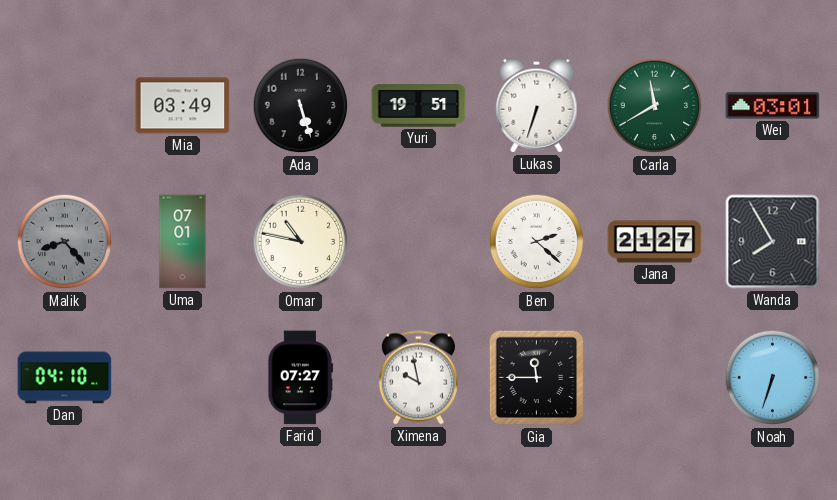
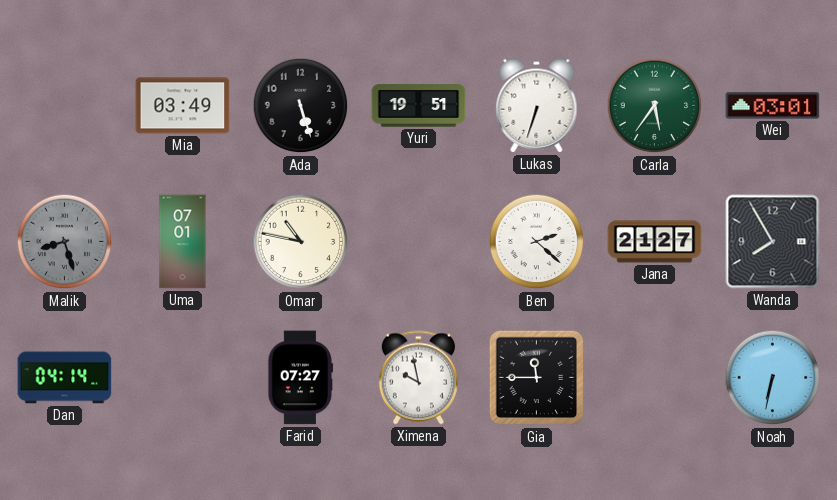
Carla: 11:40 -> 5:36 (655, 106)
Malik: 8:23 -> 8:27 (65, 242)
Dan: 04:10 -> 04:14 (65, 378)
Noah: 6:33 -> 6:32 (773, 378)
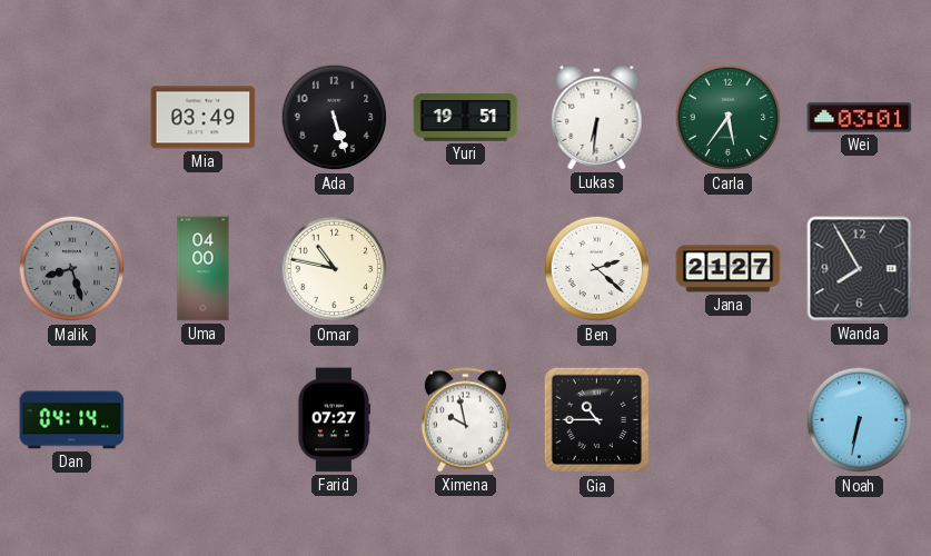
Lukas: 6:33 -> 6:31 (597, 118)
Uma: 07:01 -> 04:00 (204, 269)
Gia: 11:45 -> 10:45 (597, 420)
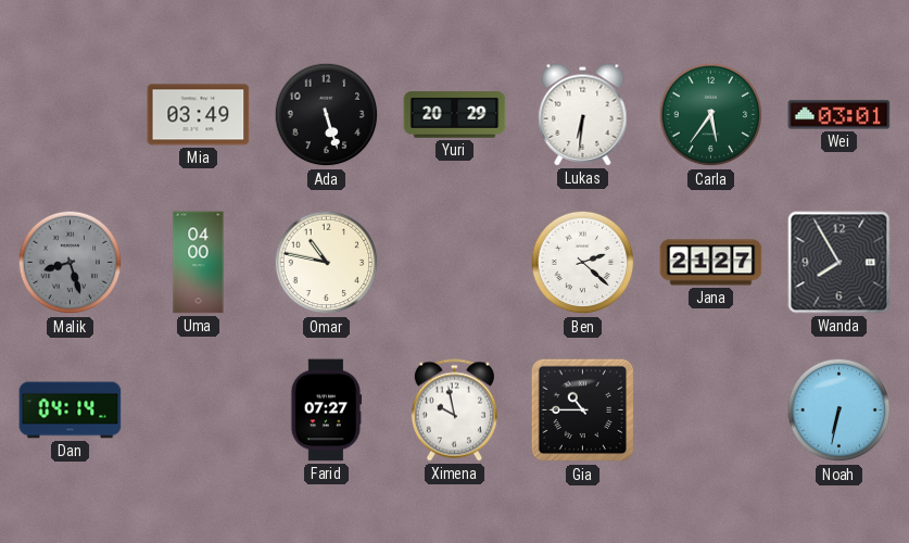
Yuri: 19:51 -> 20:29 (455, 115)
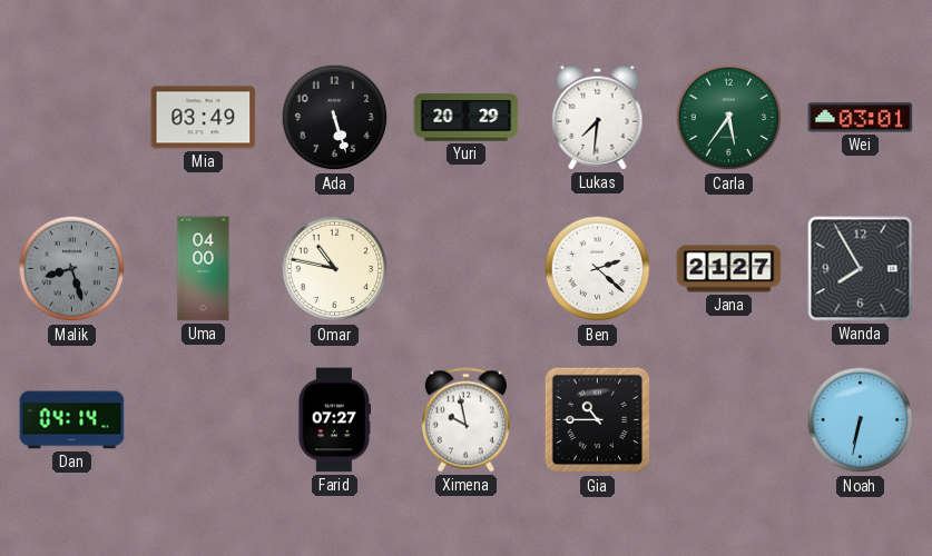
Lukas: 6:31 -> 7:31 (598, 118)
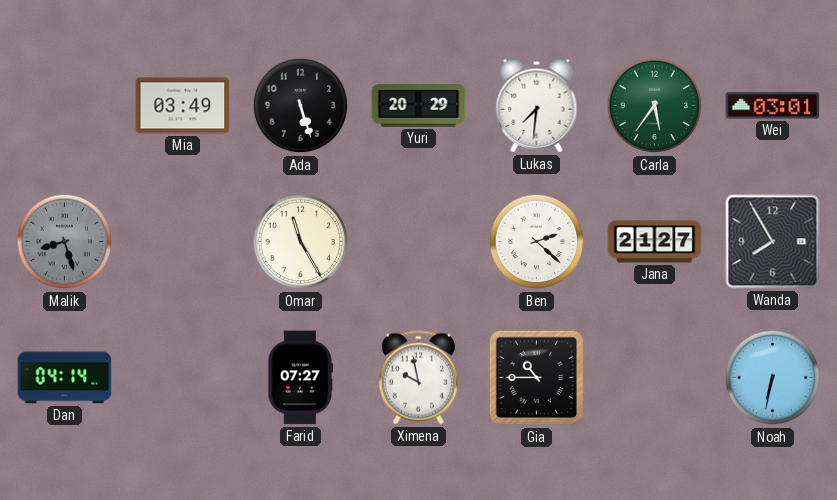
Uma: 04:00 -> none (204, 269)
Omar: 10:47 -> 11:25 (301, 242)
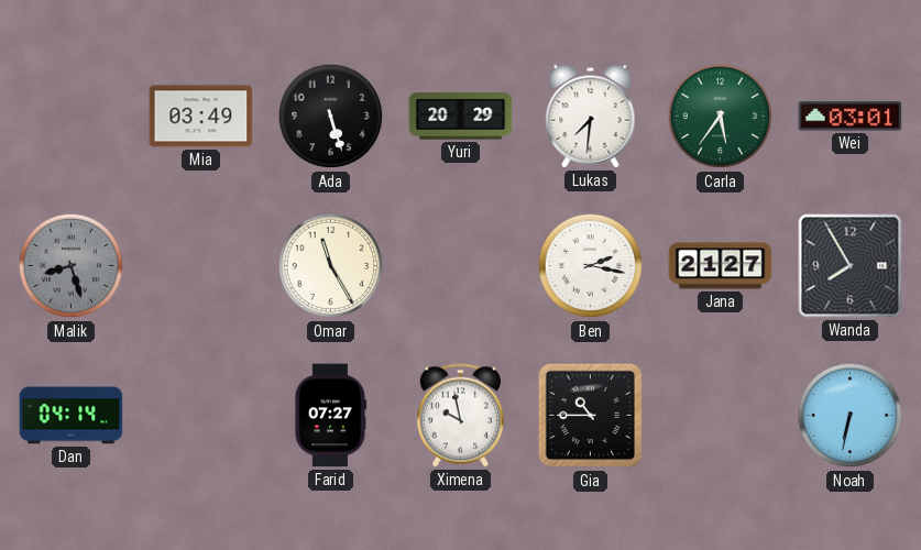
Ben: 2:22 -> 2:17 (591, 266)
